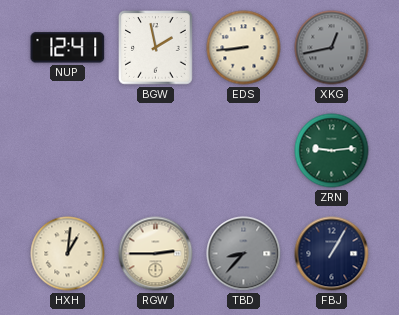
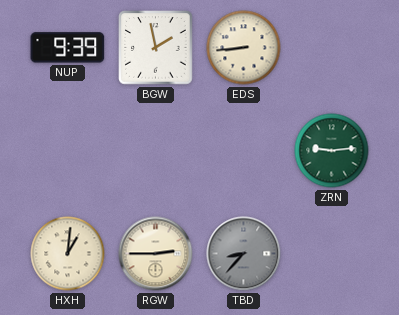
NUP: 12:41 -> 9:39 (68, 48)
XKG: 12:43 -> none (332, 48)
FBJ: 1:05 -> none (332, 254)
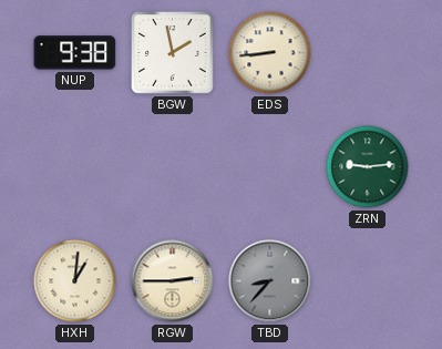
NUP: 9:39 -> 9:38 (75, 53)
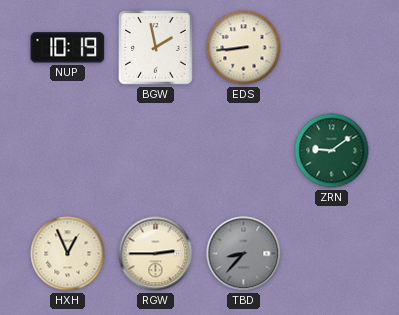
NUP: 9:38 -> 10:19 (68, 48)
ZRN: 9:14 -> 9:09 (332, 151)
HXH: 1:01 -> 12:56 (68, 254)
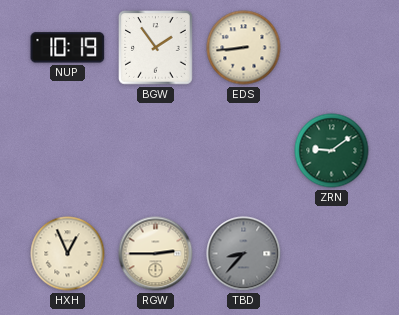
BGW: 1:58 -> 1:54 (156, 48)
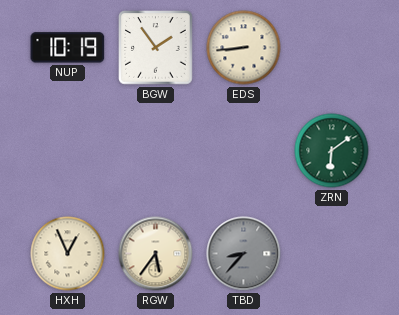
ZRN: 9:09 -> 6:09 (332, 151)
RGW: 2:45 -> 5:36 (156, 254)
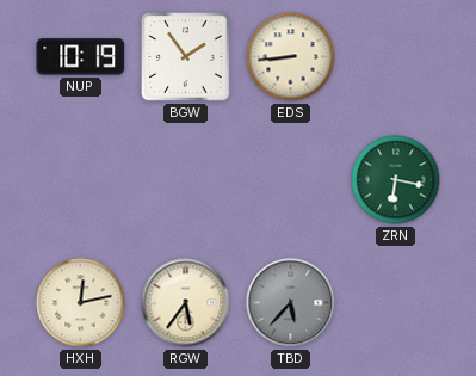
ZRN: 6:09 -> 6:17 (396, 180)
HXH: 12:56 -> 12:13 (81, 303)
TBD: 8:37 -> 5:37 (291, 303)
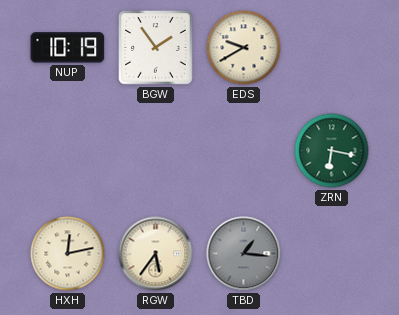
EDS: 8:44 -> 9:40 (244, 48)
TBD: 5:37 -> 1:16 (244, 254)
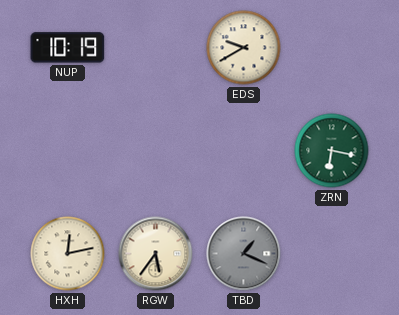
BGW: 1:54 -> none (156, 48)
TBD: 1:16 -> 1:19 (244, 254)
